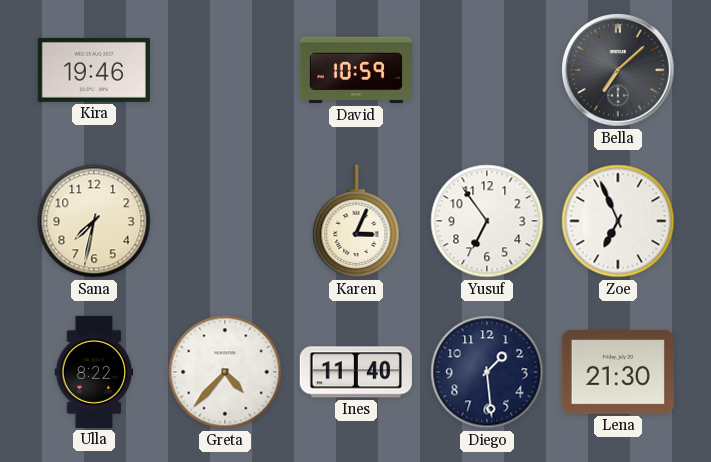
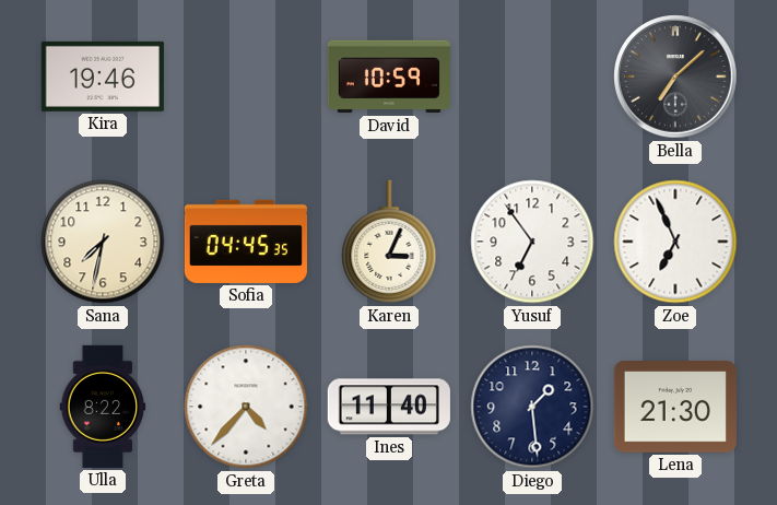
Sofia: none -> 04:45 (246, 242)
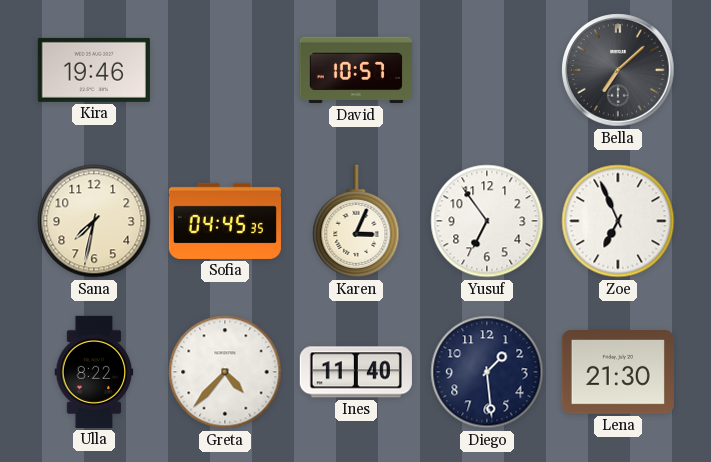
David: 10:59 -> 10:57 (356, 70)
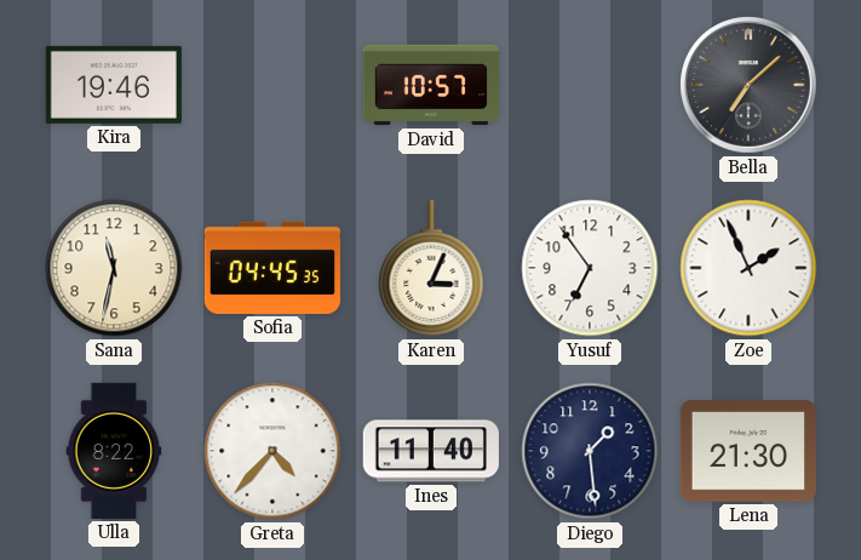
Sana: 7:32 -> 11:32 (114, 268)
Zoe: 6:56 -> 1:56 (748, 268)
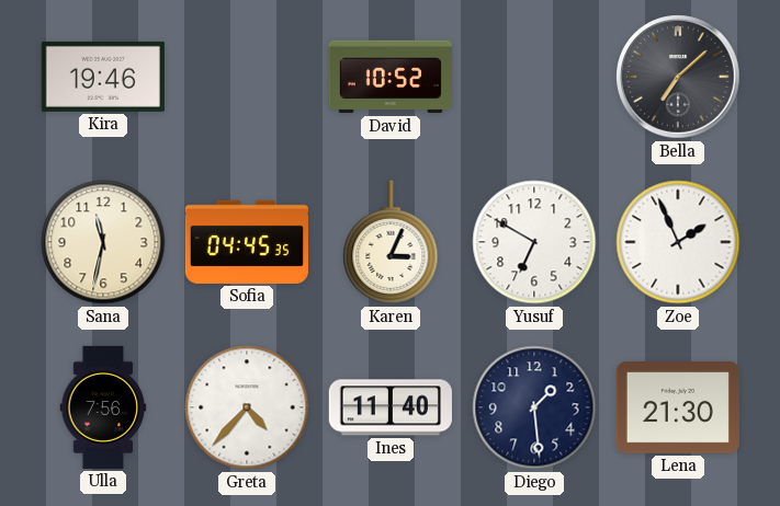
David: 10:57 -> 10:52 (391, 77)
Yusuf: 6:54 -> 6:50 (534, 242)
Ulla: 8:22 -> 7:56 (103, 407)
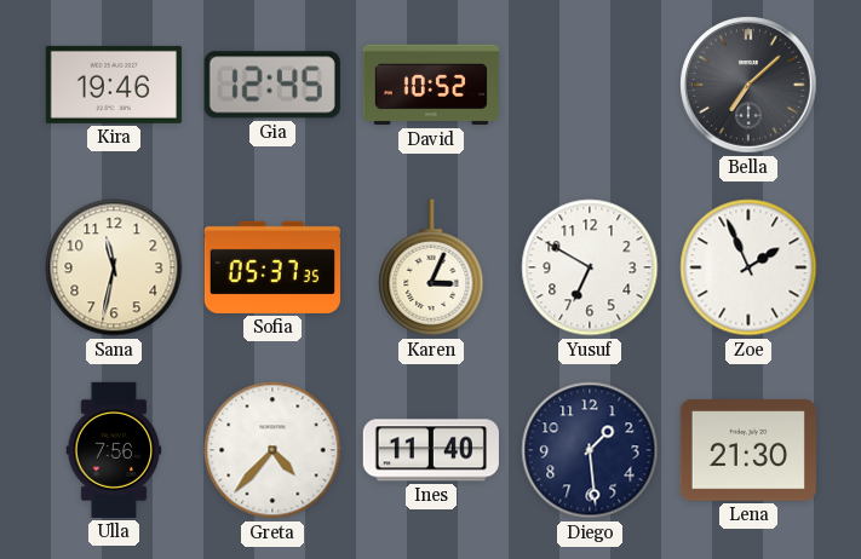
Gia: none -> 12:45 (272, 85)
Sofia: 04:45 -> 05:37 (272, 267)
